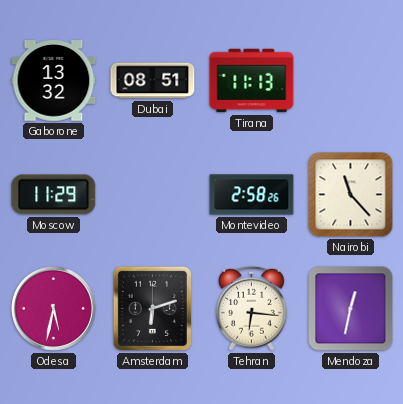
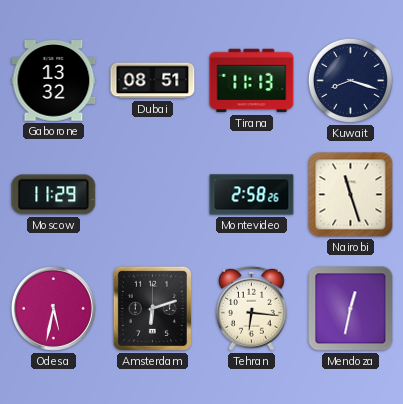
Kuwait: none -> 8:18 (350, 80)
Nairobi: 11:23 -> 11:27 (351, 195)
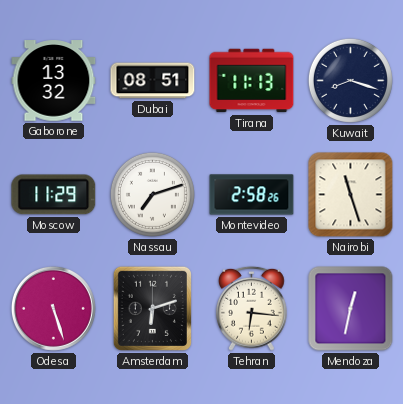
Nassau: none -> 7:12 (152, 194)
Odesa: 5:32 -> 5:27 (53, 308)
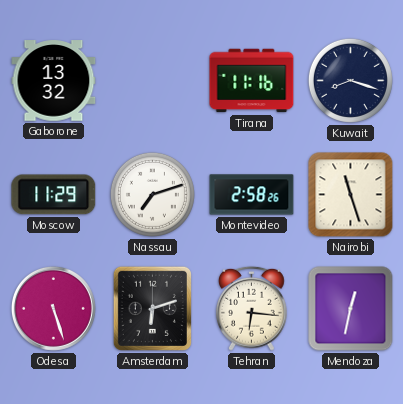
Dubai: 08:51 -> none (153, 81)
Tirana: 11:13 -> 11:16 (252, 81)
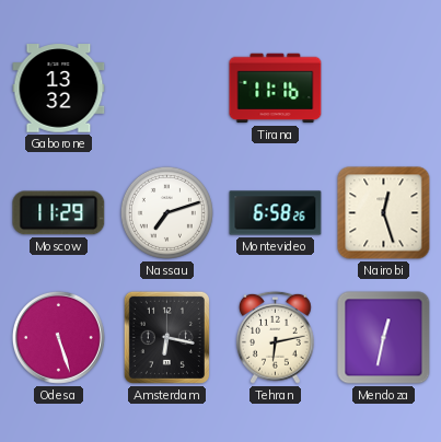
Kuwait: 8:18 -> none (350, 80)
Montevideo: 2:58 -> 6:58 (276, 213)
Nairobi: 11:27 -> 12:27 (384, 213)
Amsterdam: 6:12 -> 6:17 (166, 337)
Tehran: 6:16 -> 6:13 (276, 337)
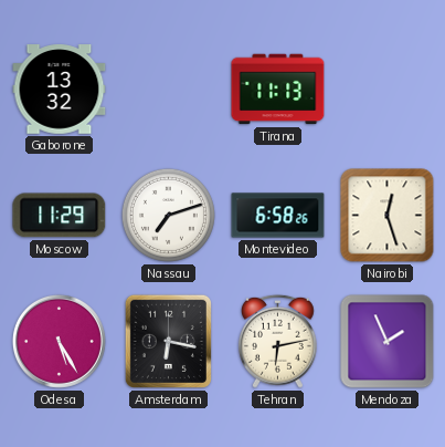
Tirana: 11:16 -> 11:13 (278, 90)
Odesa: 5:27 -> 5:25 (59, 341)
Mendoza: 12:32 -> 1:56 (388, 342)
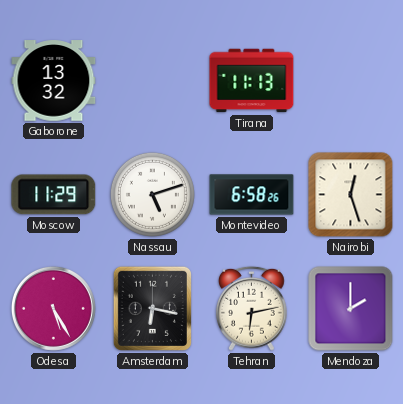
Nassau: 7:12 -> 5:12 (152, 194)
Mendoza: 1:56 -> 2:00 (351, 309)
